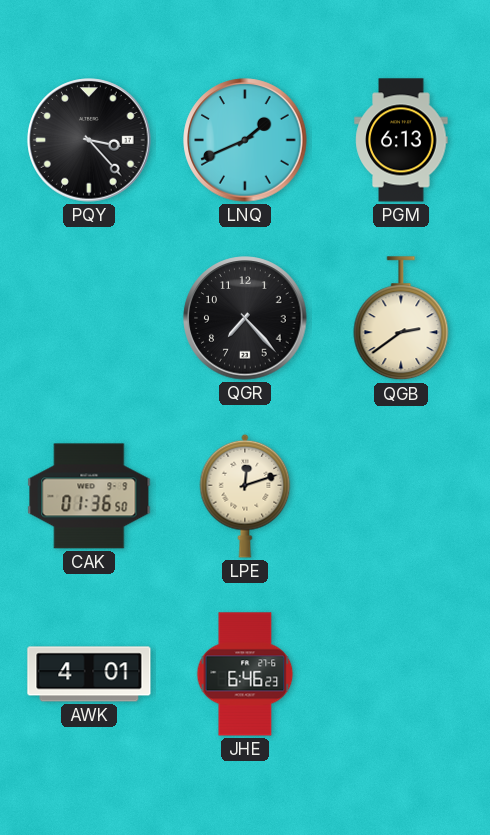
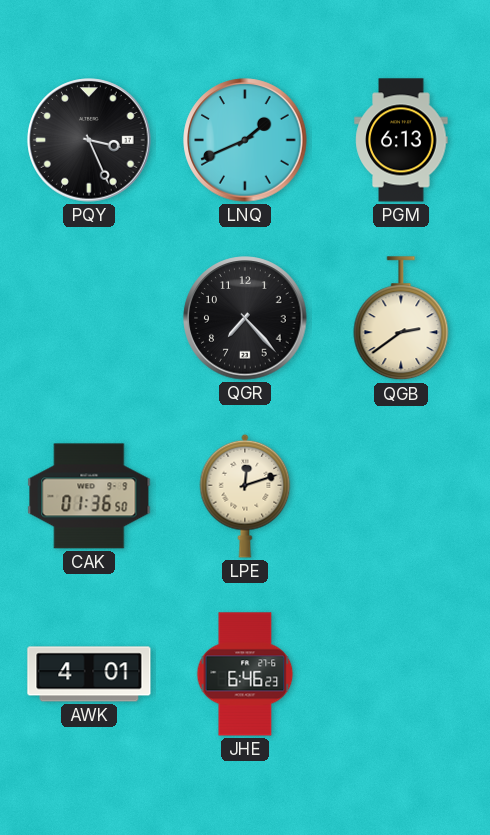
PQY: 3:23 -> 3:26 (89, 140)
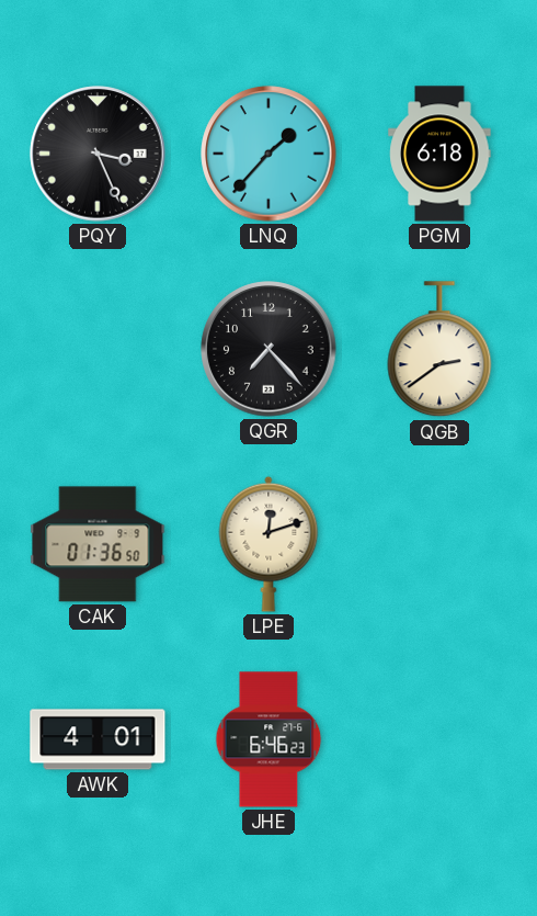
LNQ: 1:41 -> 1:37 (268, 154)
PGM: 6:13 -> 6:18 (439, 154)
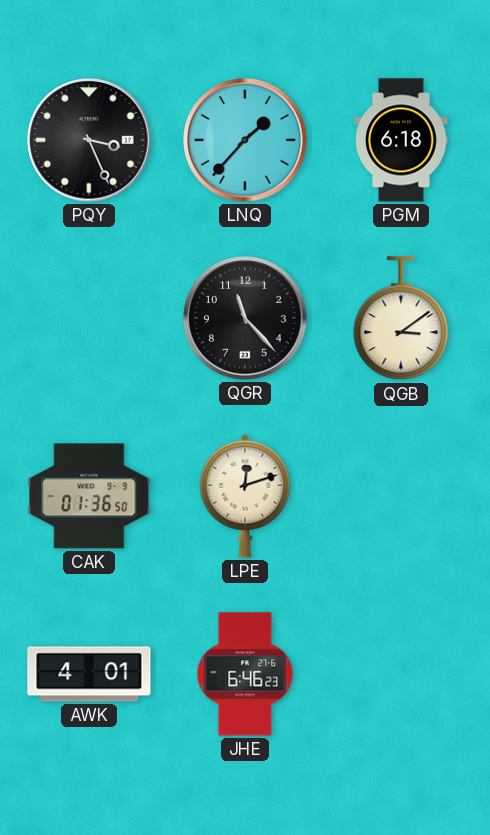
QGR: 7:23 -> 11:23 (245, 318)
QGB: 2:39 -> 3:09 (401, 319)
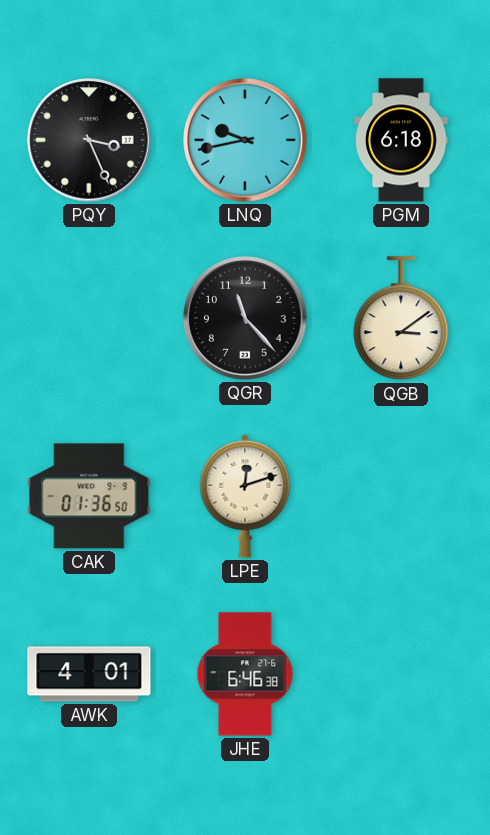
LNQ: 1:37 -> 9:43 (245, 140)
JHE: 6:46:23 -> 6:46:38 (245, 674)
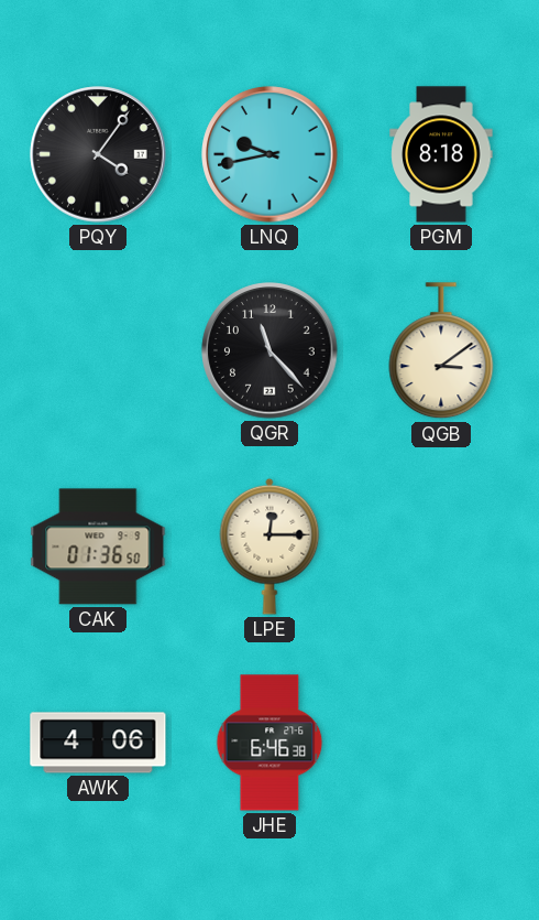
PQY: 3:26 -> 4:06 (98, 154)
PGM: 6:18 -> 8:18 (441, 154)
LPE: 12:12 -> 12:15 (269, 546)
AWK: 4:01 -> 4:06 (98, 743)
